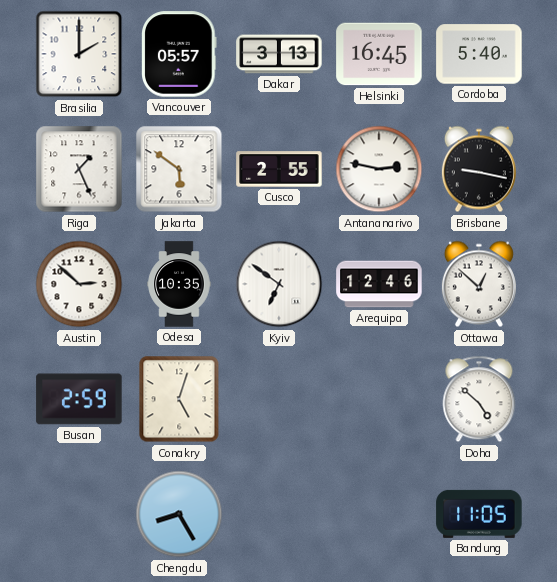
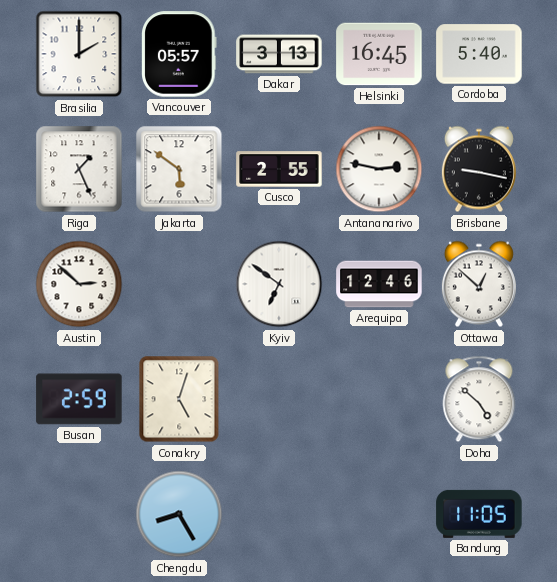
Odesa: 10:35 -> none (179, 284)
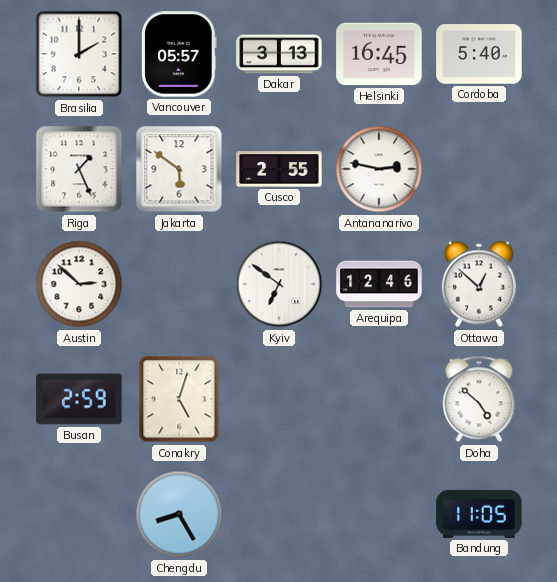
Brisbane: 9:17 -> none (479, 169)
